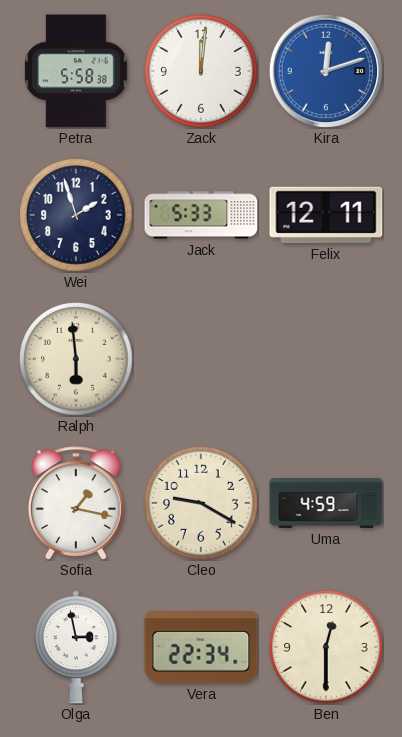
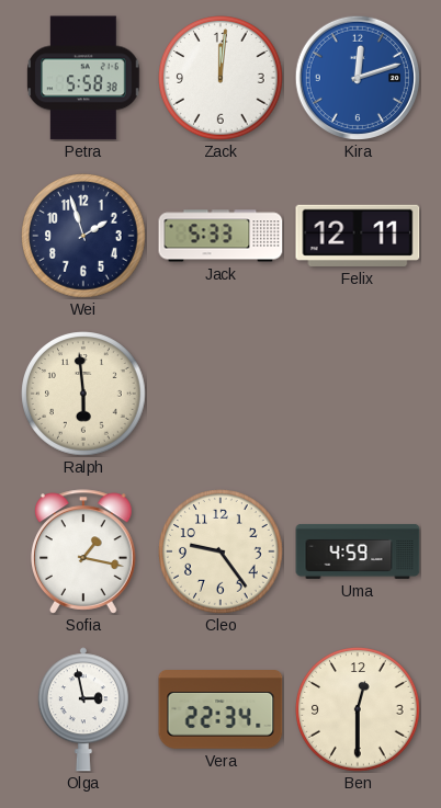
Cleo: 9:20 -> 9:24 (220, 551)
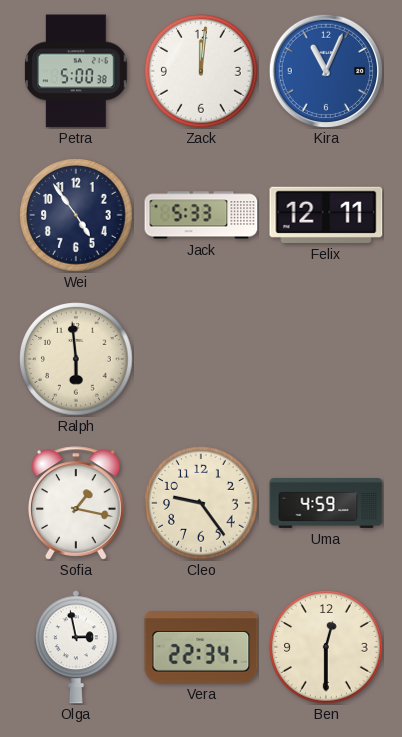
Petra: 5:58 -> 5:00 (76, 71)
Kira: 12:12 -> 11:04 (325, 70)
Wei: 1:57 -> 4:54 (76, 215)
